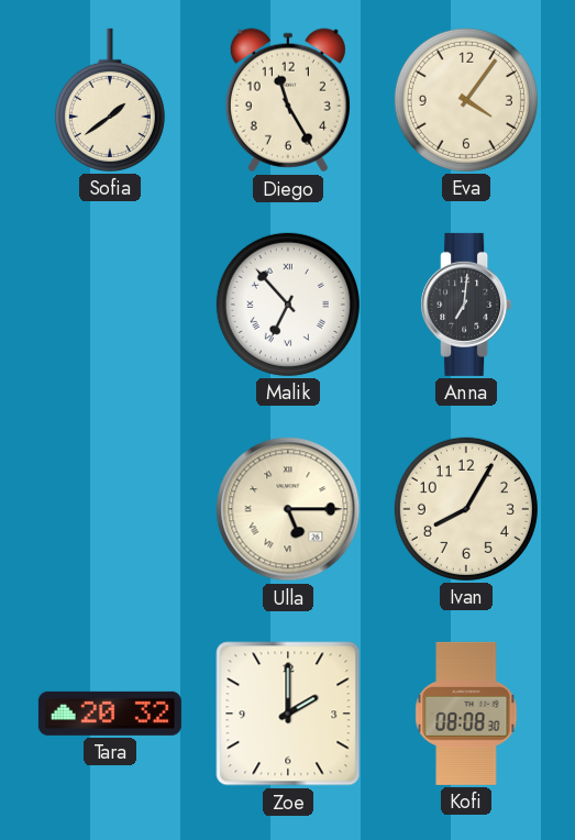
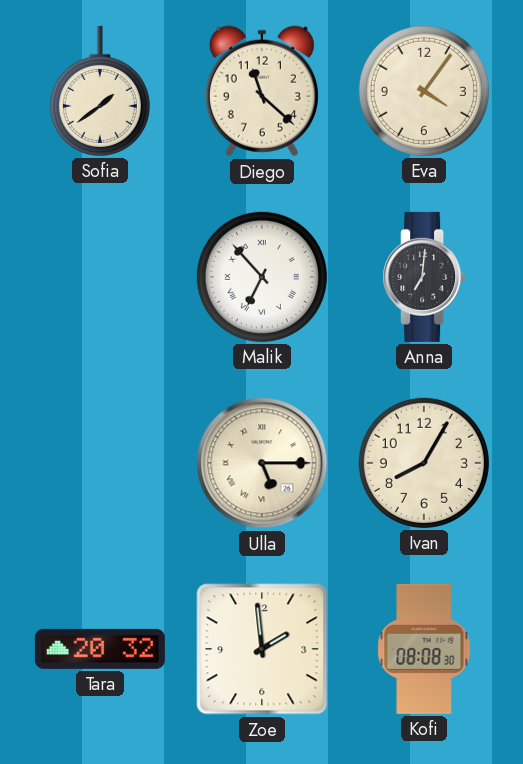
Diego: 11:25 -> 11:22 (262, 91)
Zoe: 2:00 -> 1:59 (262, 649)
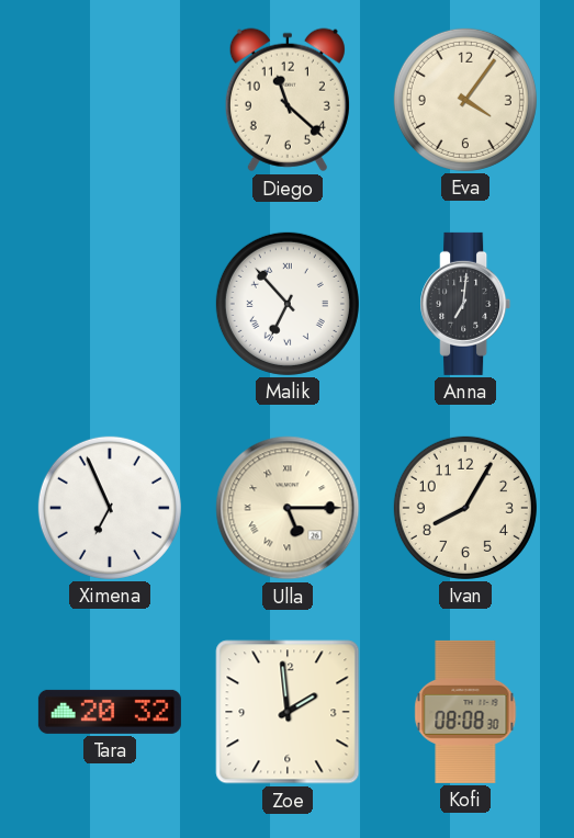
Sofia: 1:39 -> none (100, 91)
Ximena: none -> 6:56 (110, 508)
